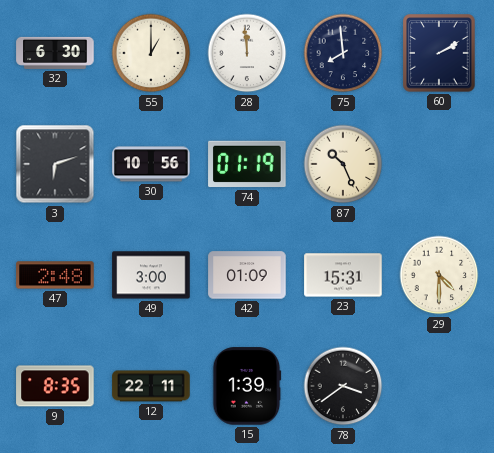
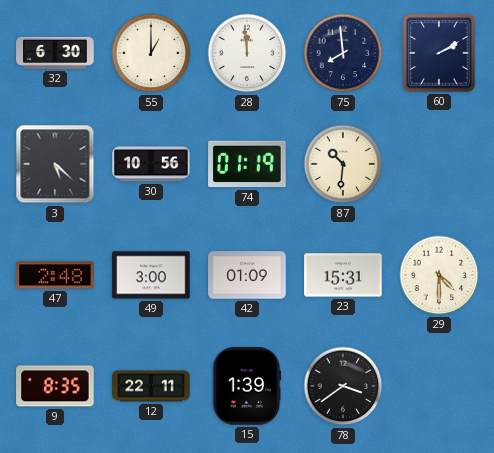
3: 6:12 -> 5:22 (55, 164)
87: 10:26 -> 10:31 (343, 164)
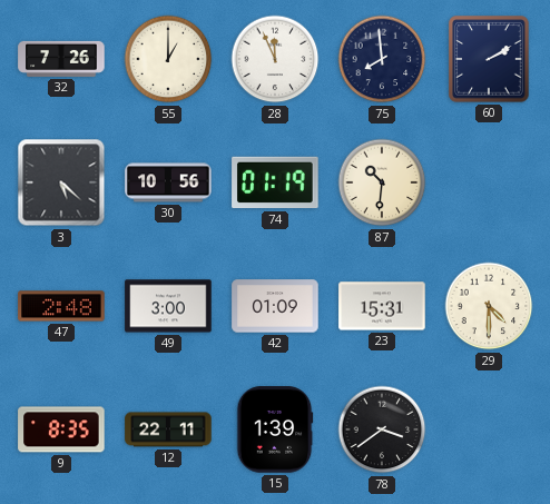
32: 6:30 -> 7:26 (61, 59)
28: 11:59 -> 11:56 (275, 59)
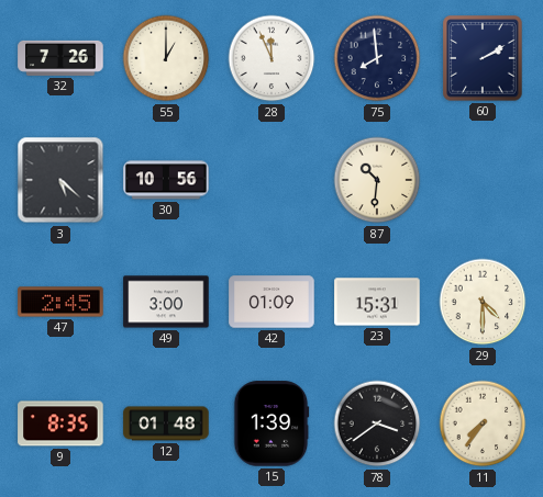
74: 01:19 -> none (275, 182)
47: 2:48 -> 2:45 (60, 302)
12: 22:11 -> 01:48 (166, 423)
11: none -> 7:36 (483, 423)
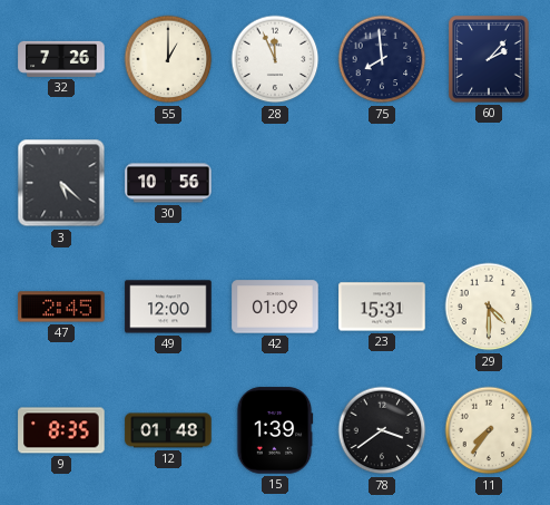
60: 2:10 -> 2:07 (489, 59)
87: 10:31 -> none (377, 180)
49: 3:00 -> 12:00 (168, 307)
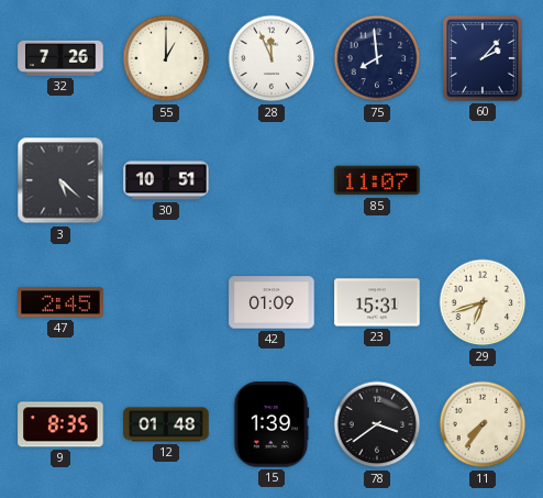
30: 10:56 -> 10:51 (166, 180)
85: none -> 11:07 (377, 180)
49: 12:00 -> none (168, 307)
29: 4:30 -> 6:42 (483, 302)
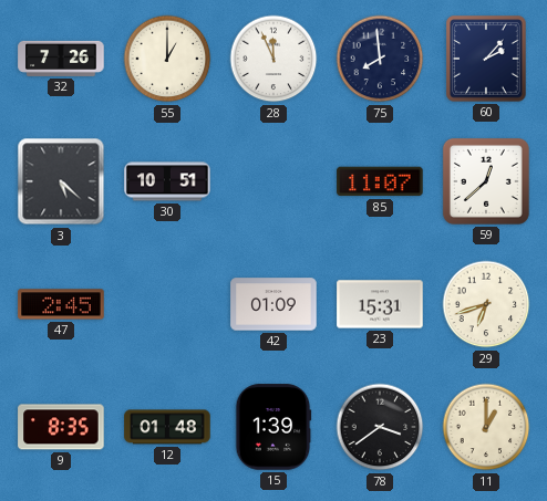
59: none -> 12:38 (486, 181)
11: 7:36 -> 1:00 (486, 427)
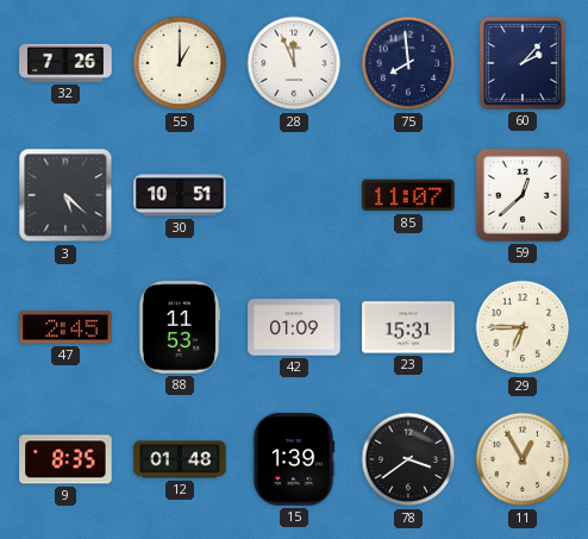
88: none -> 11:53 (180, 327)
29: 6:42 -> 6:45 (523, 327)
11: 1:00 -> 12:55 (523, 459)
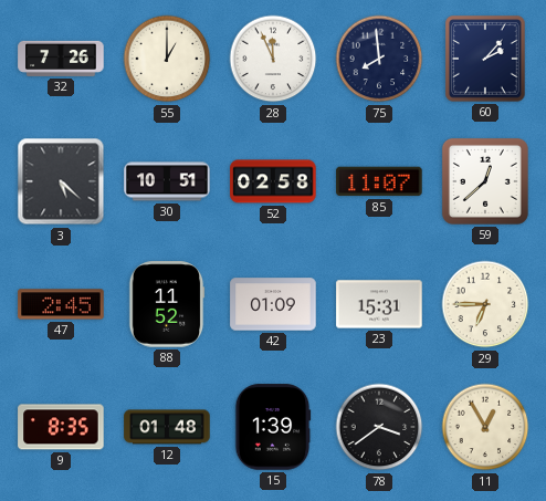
52: none -> 02:58 (273, 181)
88: 11:53 -> 11:52 (167, 304)
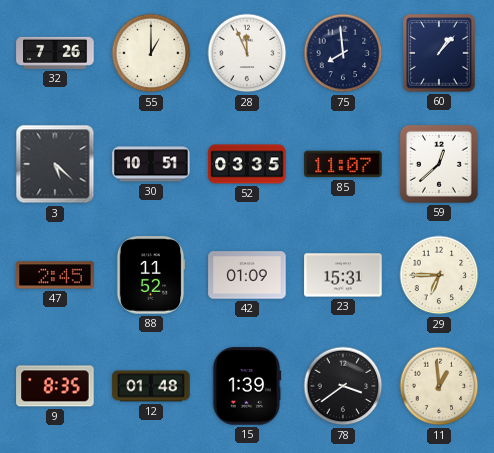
60: 2:07 -> 1:07 (439, 53)
52: 02:58 -> 03:35 (247, 164)
11: 12:55 -> 12:59 (439, 386)
